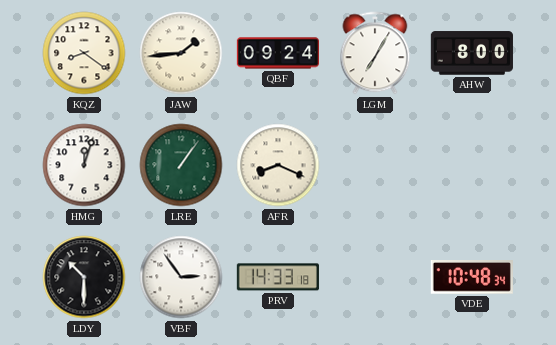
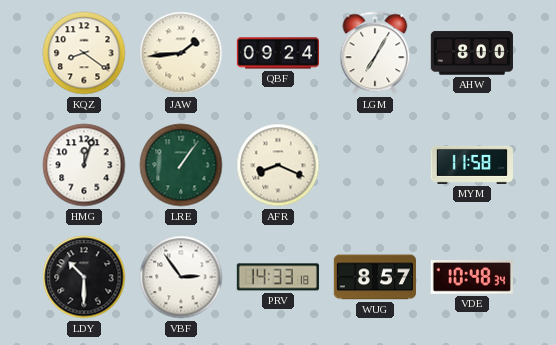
MYM: none -> 11:58 (471, 165)
WUG: none -> 8:57 (375, 277)
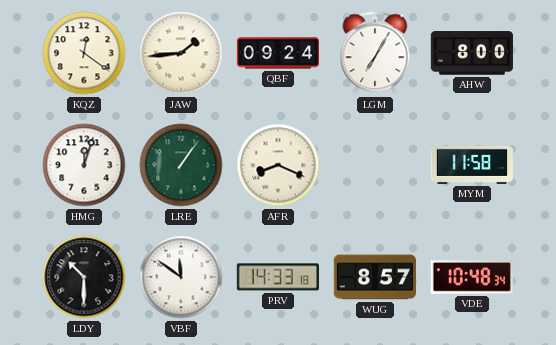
KQZ: 8:21 -> 12:21 (84, 53)
VBF: 2:54 -> 11:51 (181, 277)
